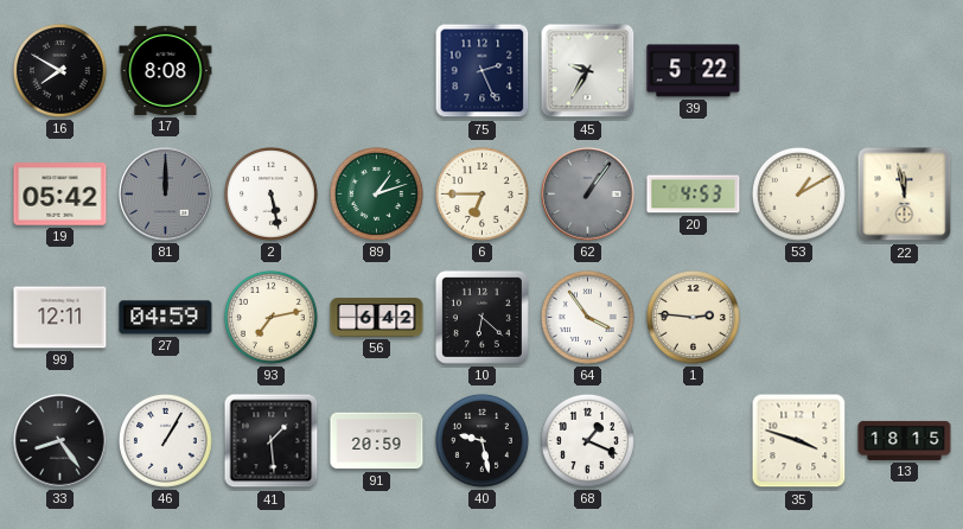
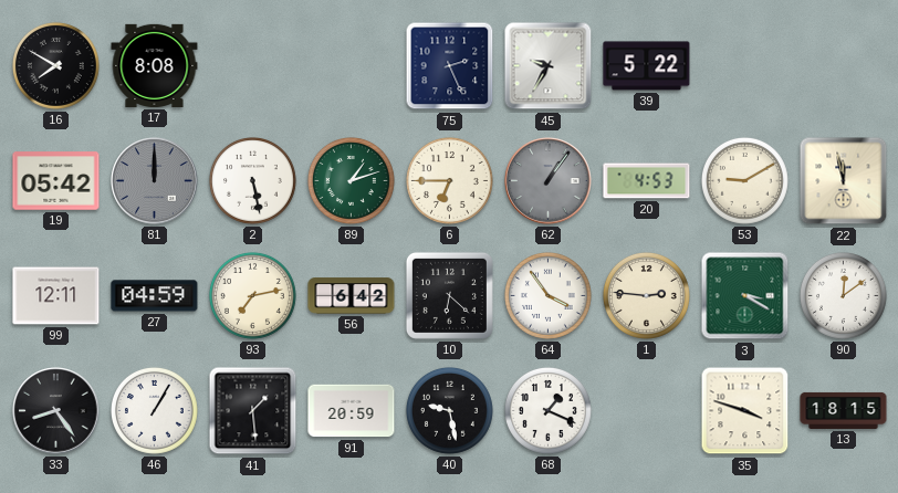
53: 1:10 -> 9:10 (744, 180)
3: none -> 3:20 (745, 296)
90: none -> 12:09 (843, 295)
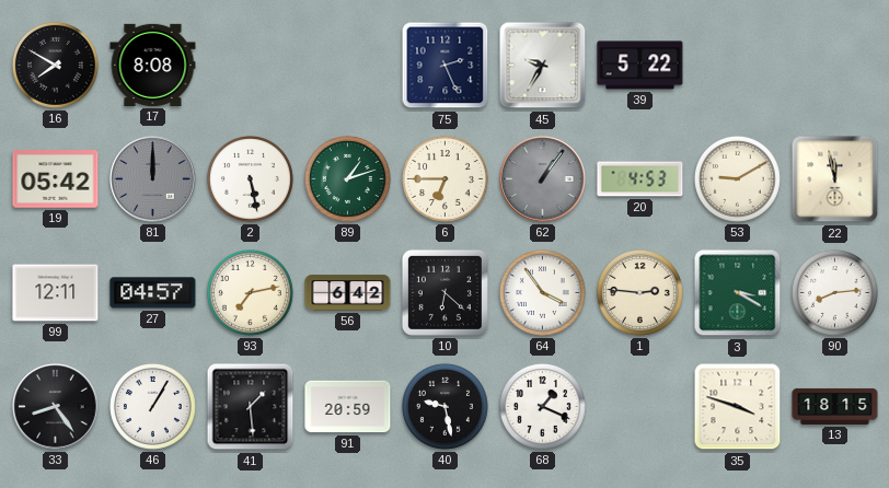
27: 04:59 -> 04:57 (153, 293)
90: 12:09 -> 8:14 (834, 292)
